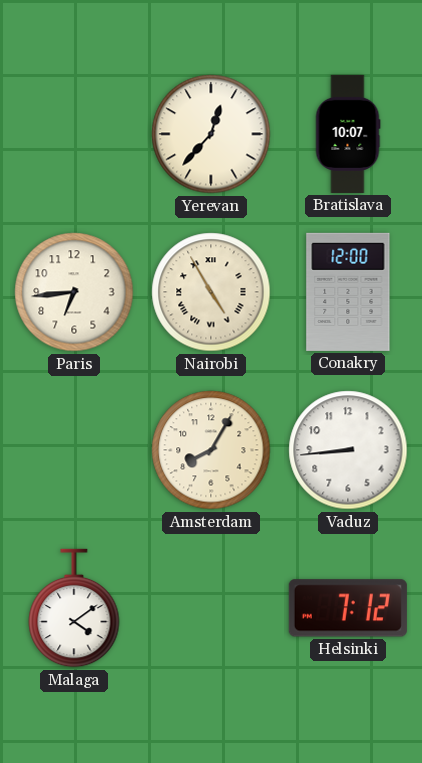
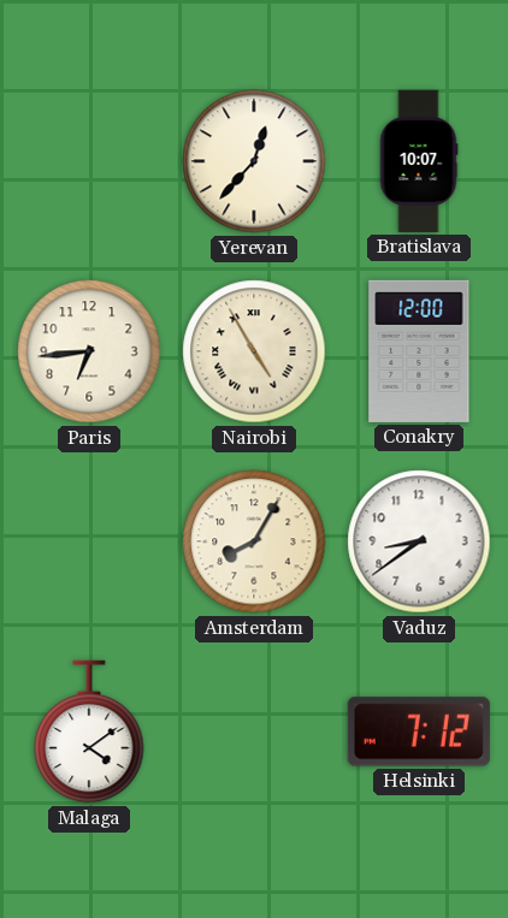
Vaduz: 8:44 -> 8:39 (419, 541)
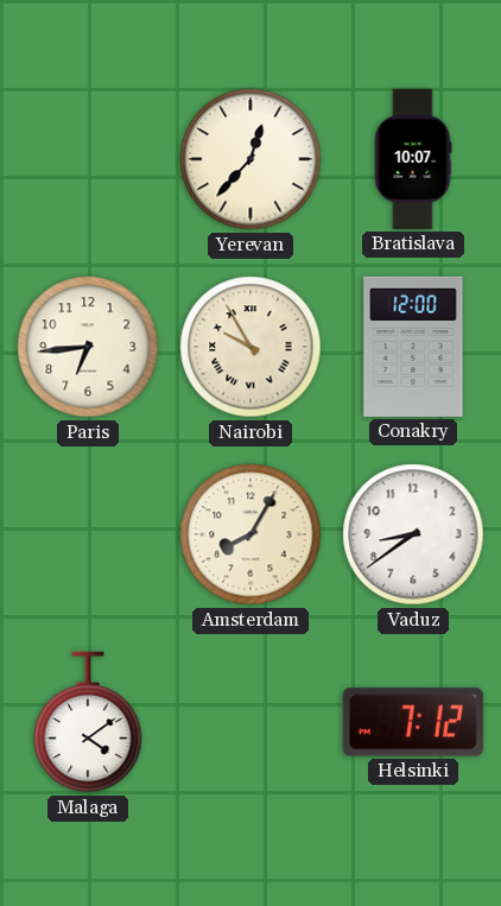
Nairobi: 4:55 -> 9:55 (251, 347)
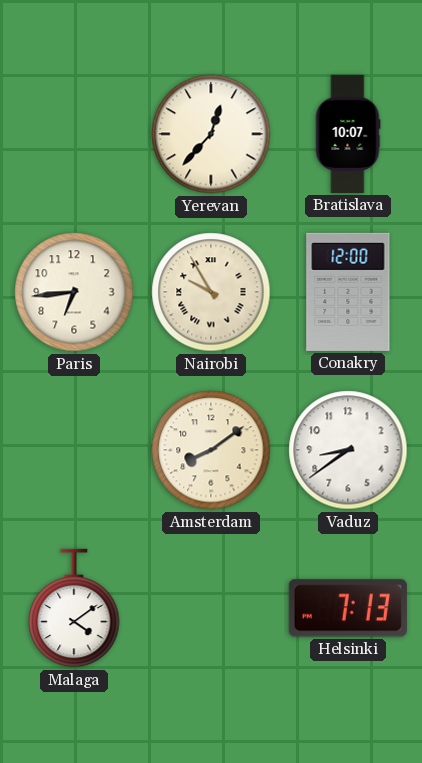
Amsterdam: 8:05 -> 8:09 (211, 450)
Helsinki: 7:12 -> 7:13 (348, 608)
